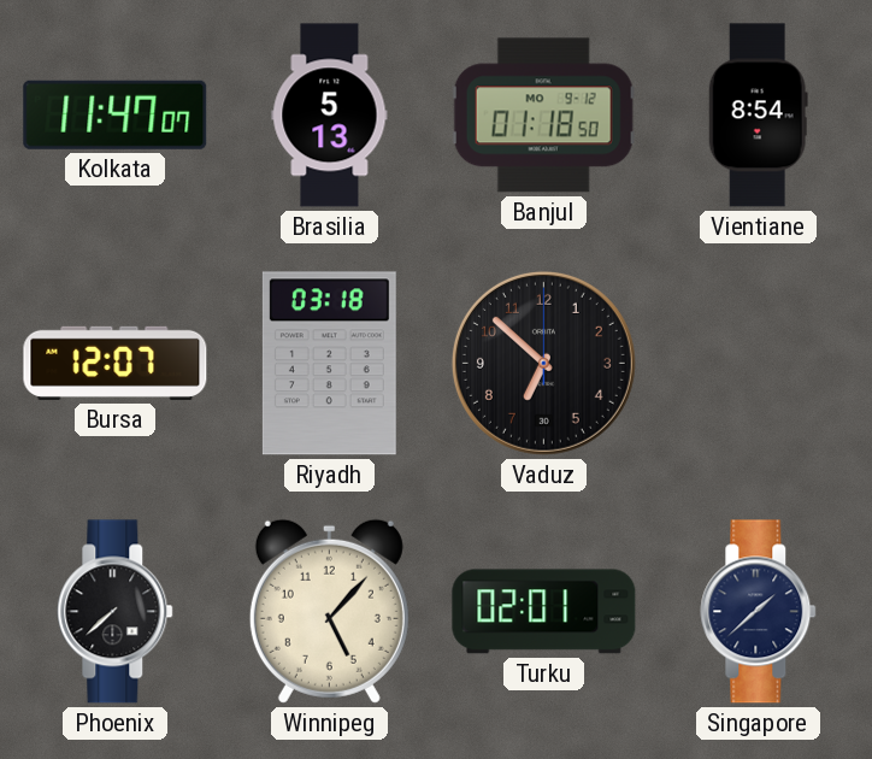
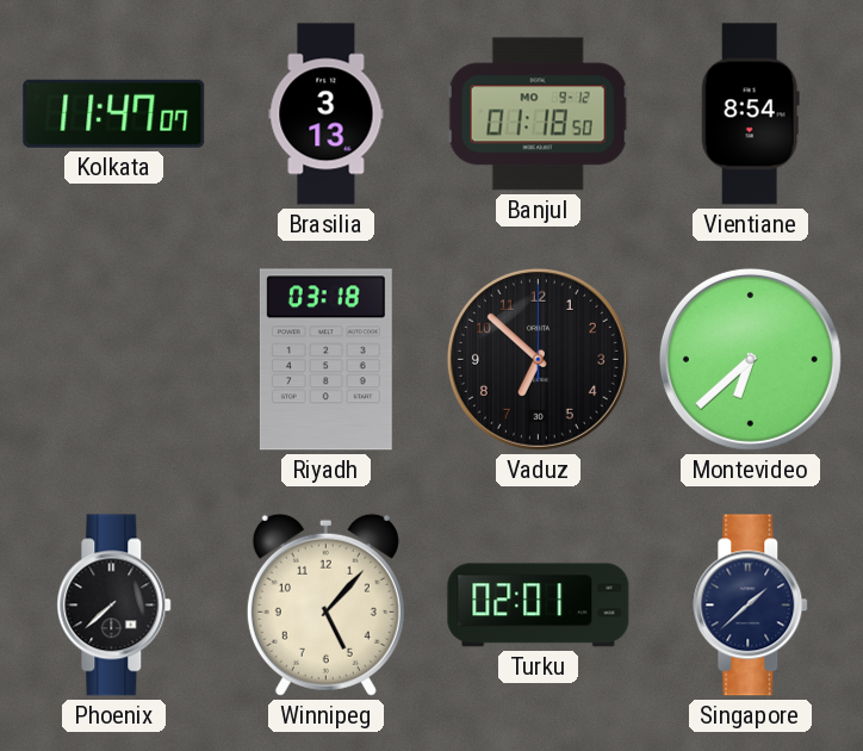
Brasilia: 5:13 -> 3:13 (327, 114)
Bursa: 12:07 -> none (116, 363)
Montevideo: none -> 6:38 (750, 359)
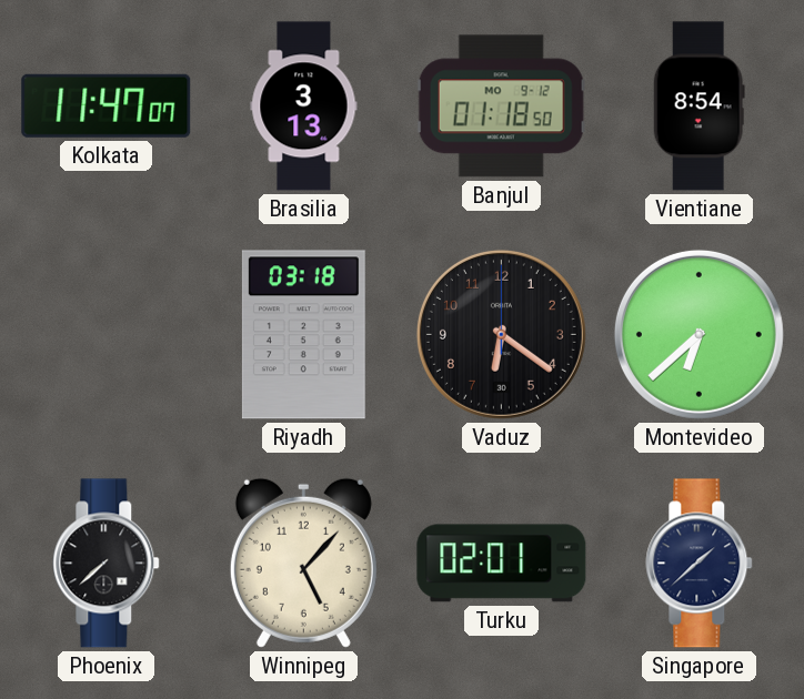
Vaduz: 6:52 -> 6:21 (501, 334)
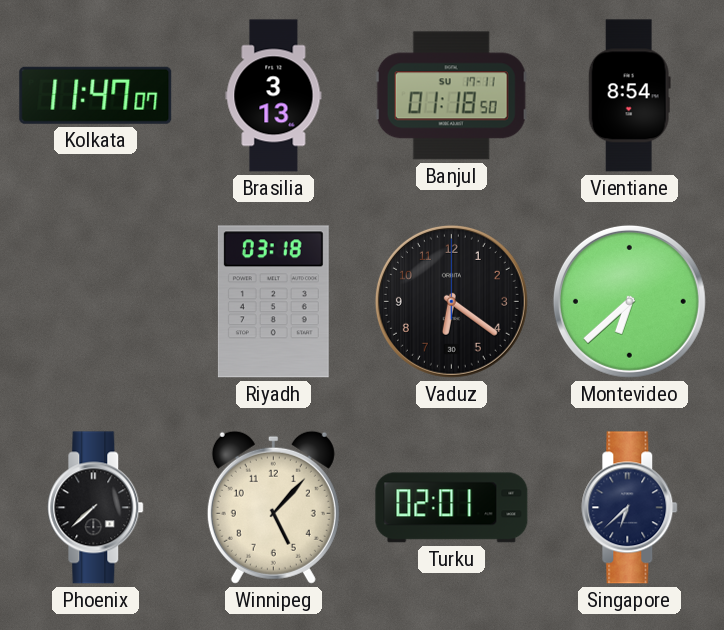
Banjul date: MO 9-12 -> SU 17-11 (451, 96)
Singapore: 1:38 -> 6:38 (630, 508)
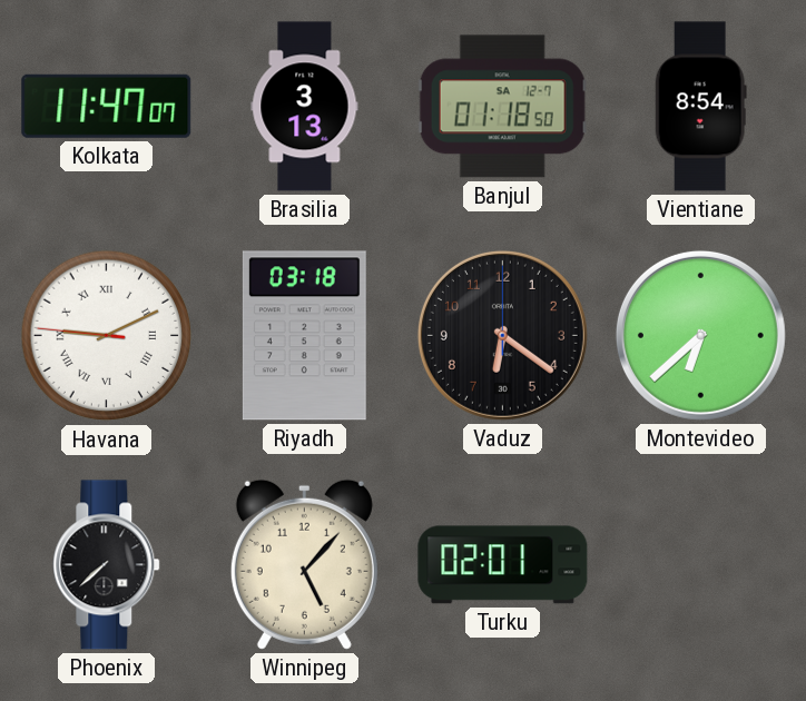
Banjul date: SU 17-11 -> SA 12-7 (502, 107)
Havana: none -> 9:10 (107, 336)
Singapore: 6:38 -> none (630, 508)
